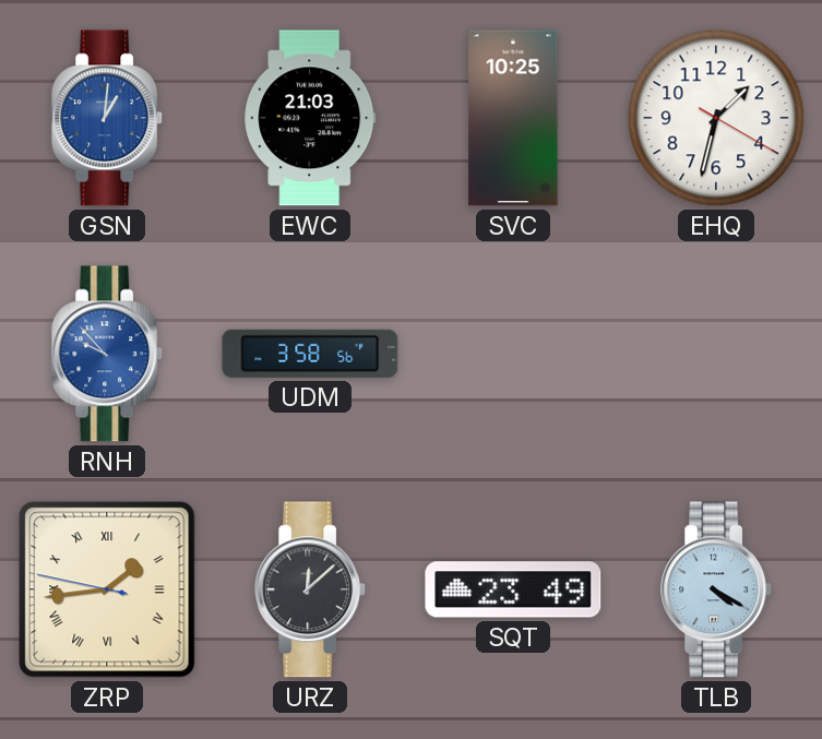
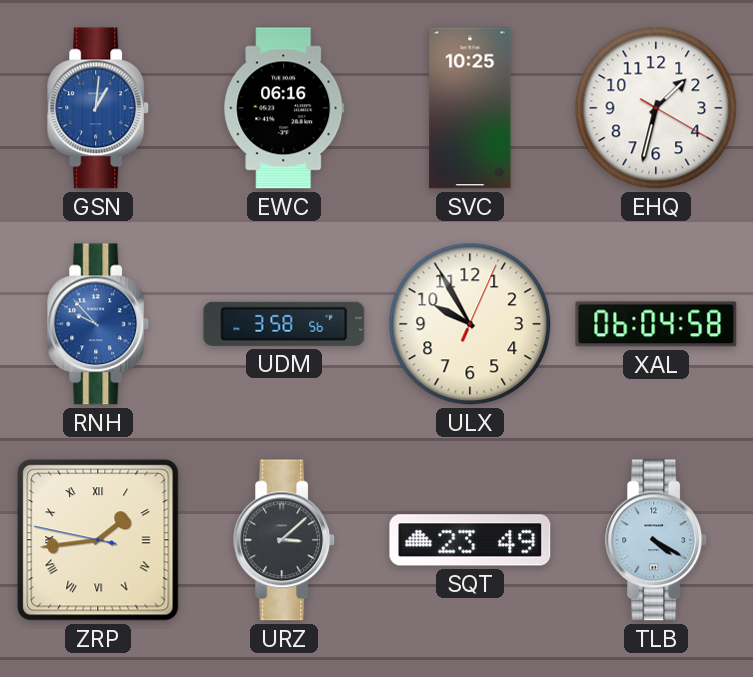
EWC: 21:03 -> 06:16 (284, 108)
ULX: none -> 9:55 (470, 324)
XAL: none -> 06:04 (656, 324)
URZ: 12:08 -> 3:08 (285, 540)
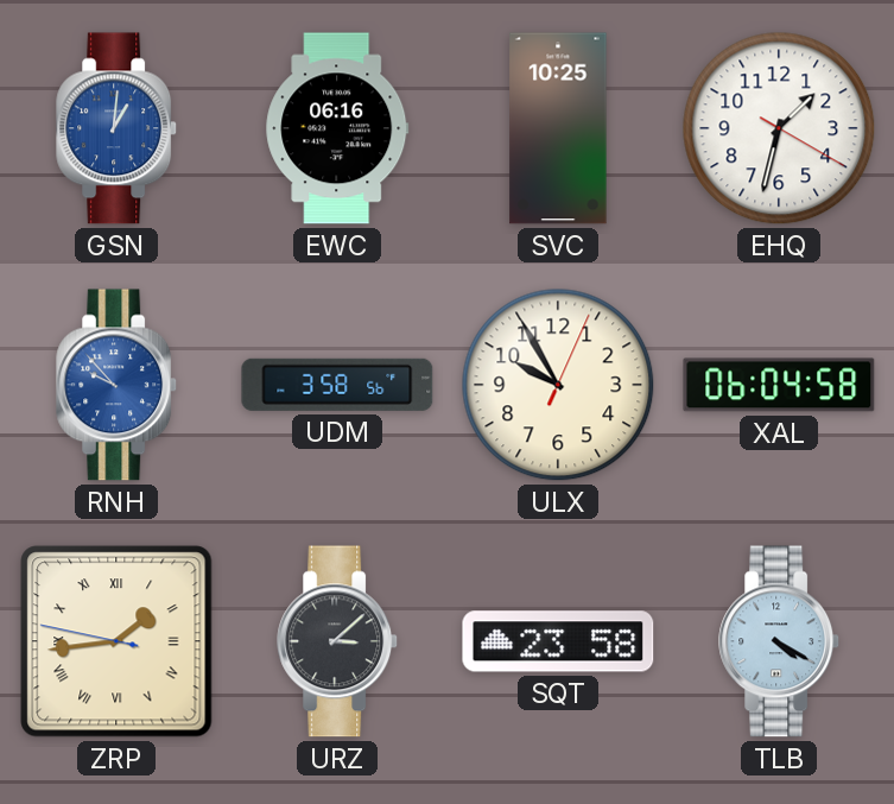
SQT: 23:49 -> 23:58 (558, 641)
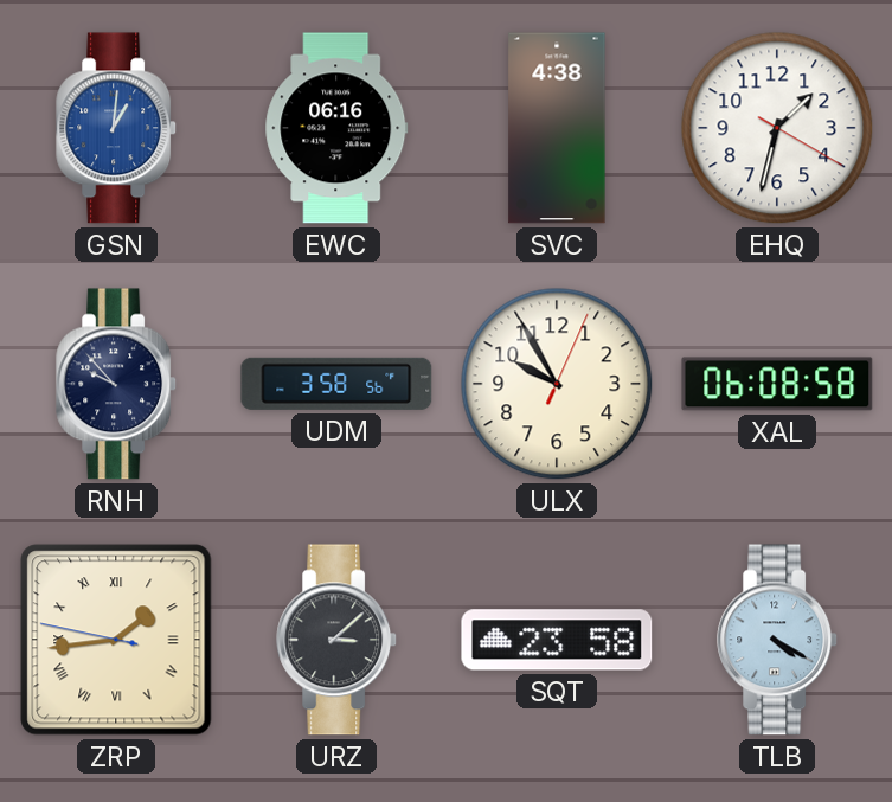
SVC: 10:25 -> 4:38 (557, 128)
RNH dial: blue -> navy (117, 384)
XAL: 06:04 -> 06:08 (777, 384)
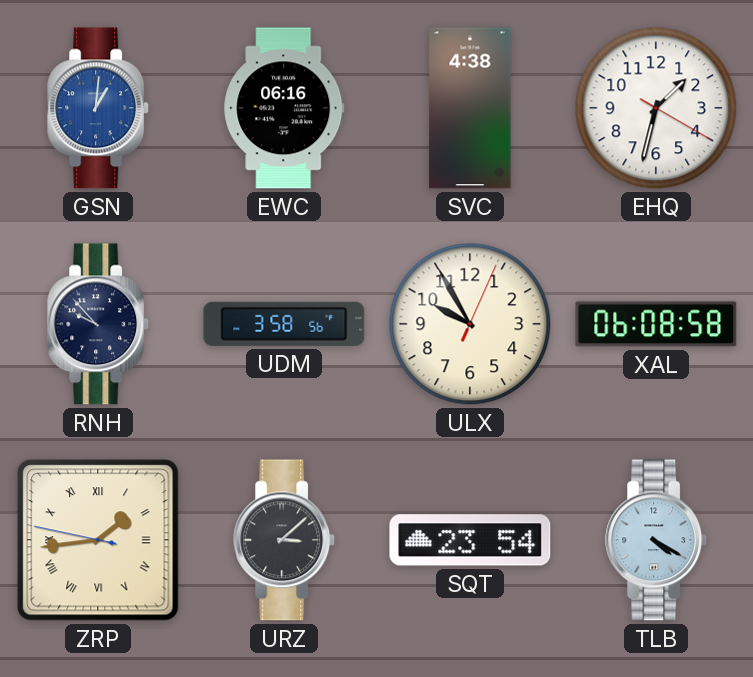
SQT: 23:58 -> 23:54 (470, 540)
